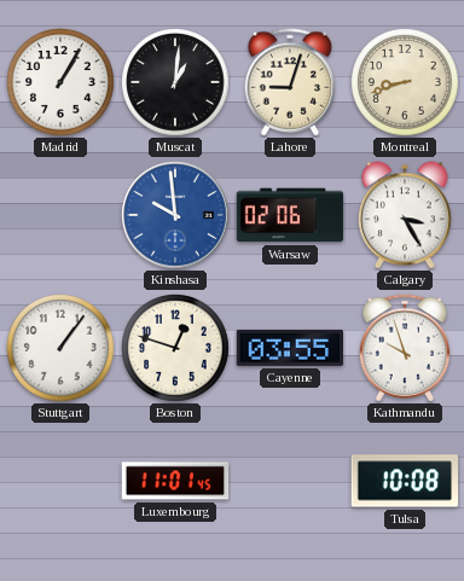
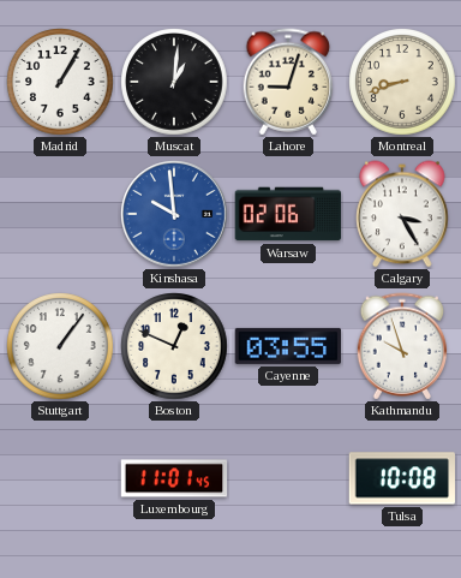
Boston: 12:48 -> 12:49 (174, 346)
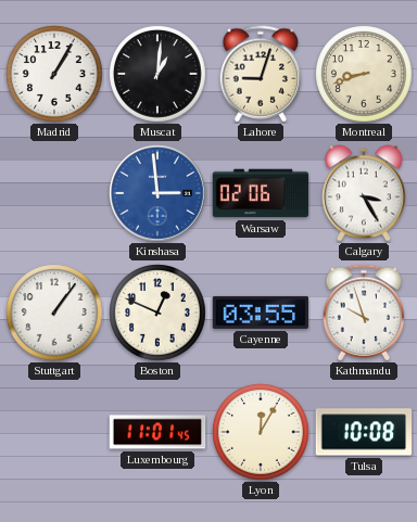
Kinshasa: 9:59 -> 2:59 (157, 193)
Lyon: none -> 12:05 (261, 432)
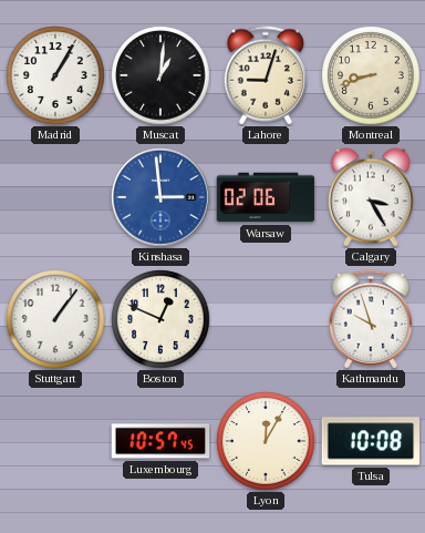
Cayenne: 03:55 -> none (260, 313)
Luxembourg: 11:01 -> 10:57 (160, 441)
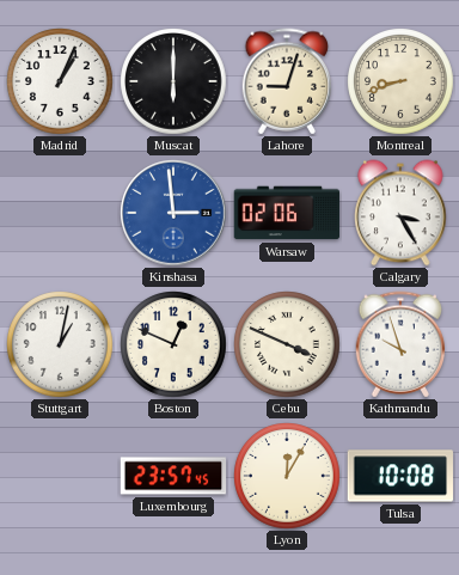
Madrid: 1:05 -> 1:04 (60, 81)
Muscat: 1:01 -> 6:00 (173, 81)
Stuttgart: 1:06 -> 1:02 (60, 344)
Cebu: none -> 3:49 (287, 344)
Luxembourg: 10:57 -> 23:57 (173, 476)
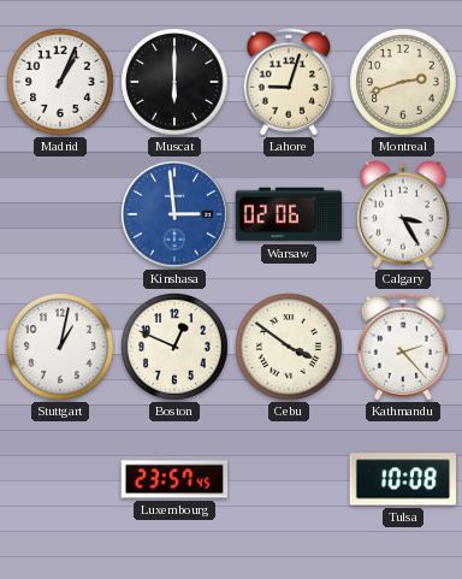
Montreal: 8:42 -> 2:42 (403, 82)
Cebu: 3:49 -> 3:51 (289, 347)
Kathmandu: 9:57 -> 2:23 (403, 347)
Lyon: 12:05 -> none (287, 476)
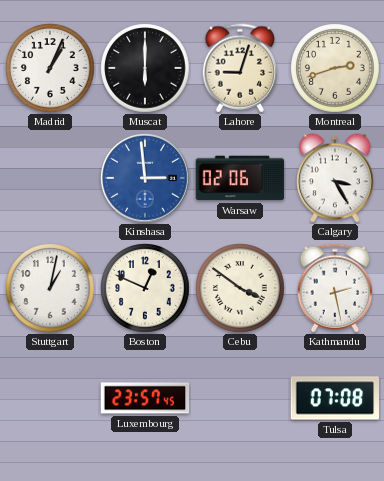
Kathmandu: 2:23 -> 2:28 (335, 288)
Tulsa: 10:08 -> 07:08 (335, 398)
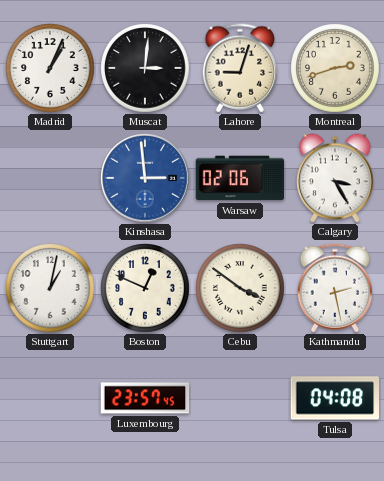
Muscat: 6:00 -> 3:01 (145, 68)
Tulsa: 07:08 -> 04:08 (335, 398)
